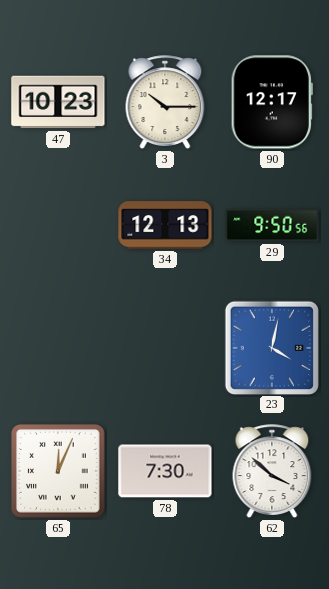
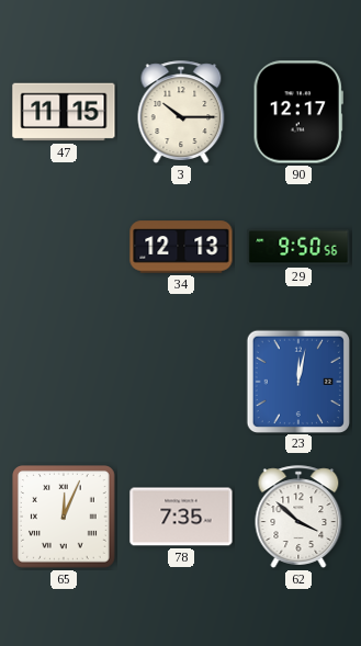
47: 10:23 -> 11:15 (64, 112)
23: 4:02 -> 12:02 (297, 381)
78: 7:30 -> 7:35 (181, 517)
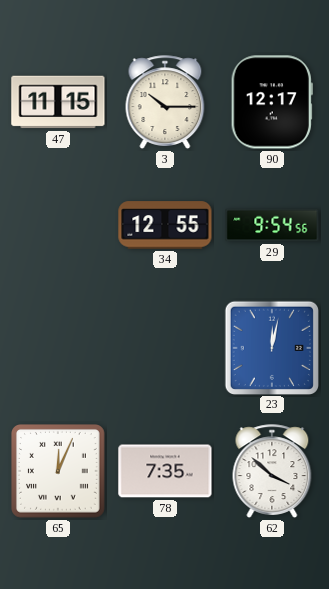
34: 12:13 -> 12:55 (165, 225)
29: 9:50 -> 9:54 (272, 225)
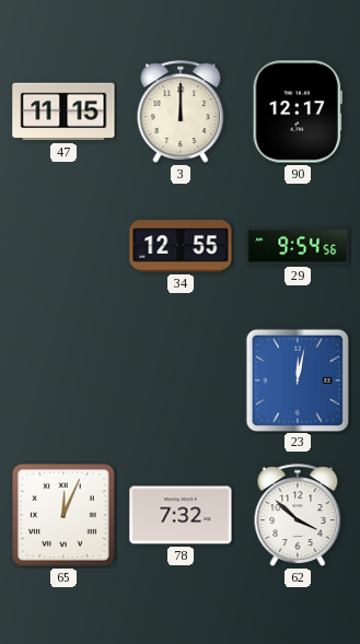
3: 10:15 -> 12:00 (181, 112)
78: 7:35 -> 7:32 (181, 515)
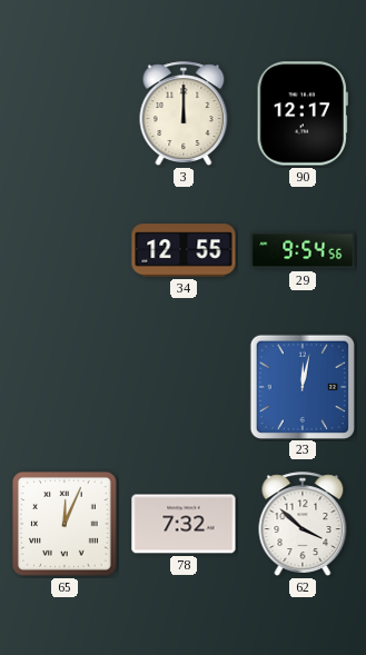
47: 11:15 -> none (63, 112)
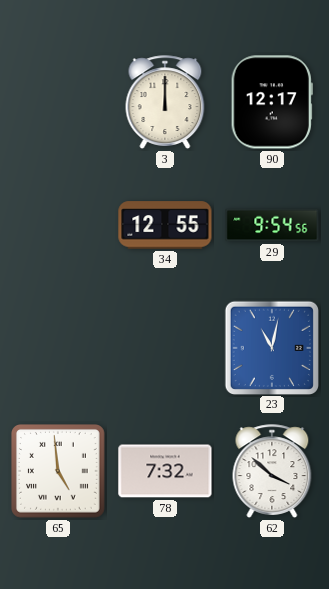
23: 12:02 -> 11:02 (271, 347)
65: 12:04 -> 4:59 (59, 472)
